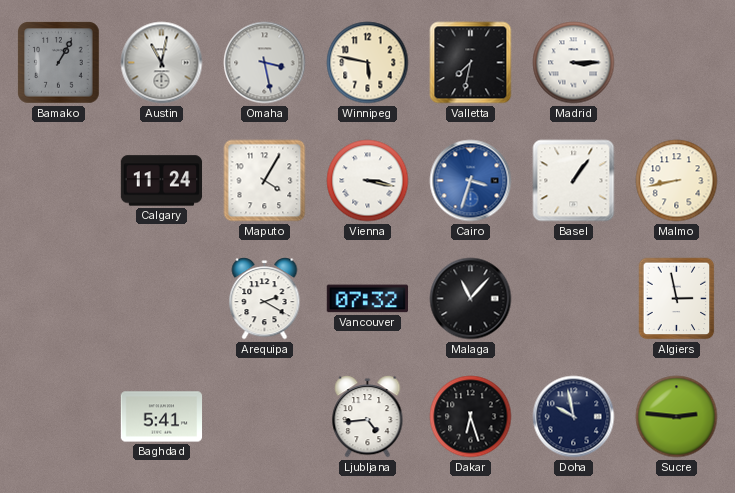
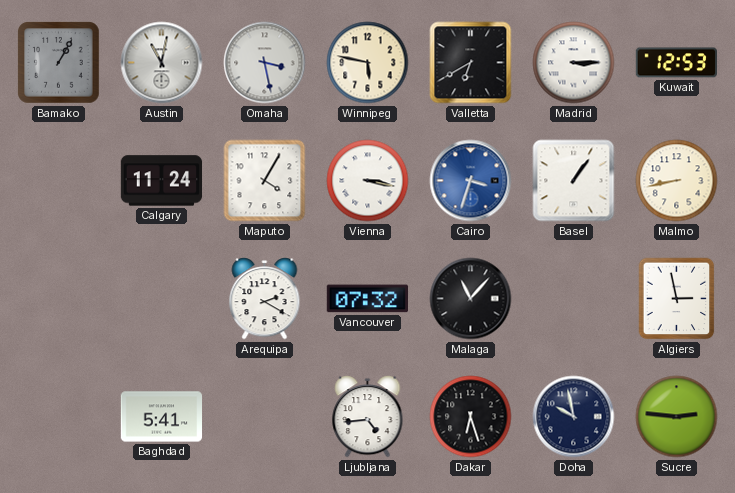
Valletta: 7:32 -> 6:40 (471, 63)
Kuwait: none -> 12:53 (676, 63)
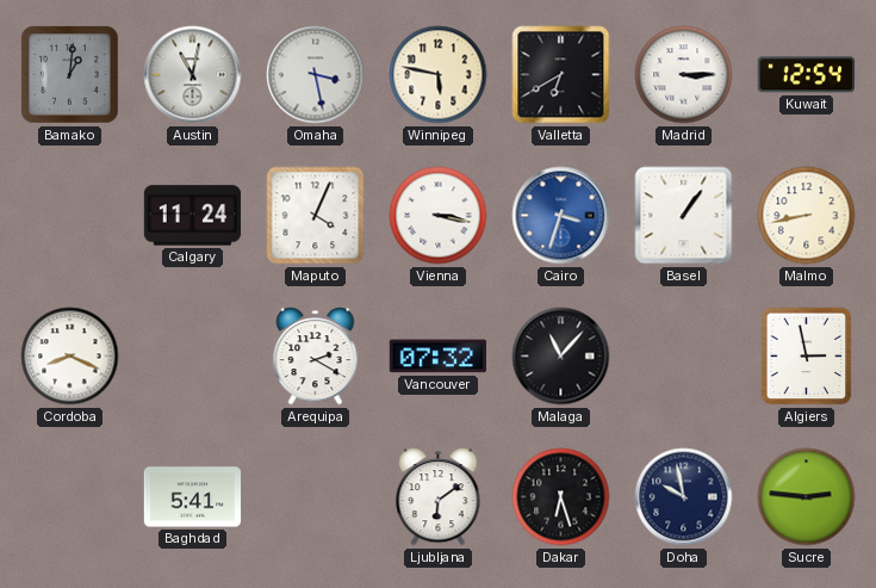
Bamako: 1:05 -> 1:01 (70, 75)
Kuwait: 12:53 -> 12:54 (806, 75)
Maputo: 4:05 -> 4:04 (316, 216)
Cordoba: none -> 8:19 (70, 357)
Ljubljana: 4:44 -> 6:09 (439, 497)
